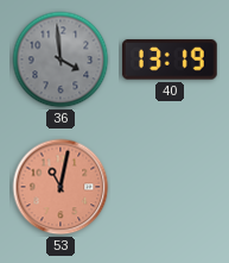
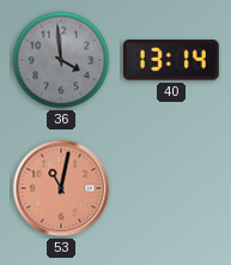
40: 13:19 -> 13:14 (171, 60)
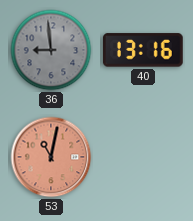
36: 3:59 -> 8:59 (51, 50)
40: 13:14 -> 13:16 (143, 50)
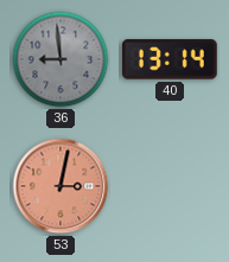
40: 13:16 -> 13:14 (170, 59)
53: 11:02 -> 3:02 (61, 186)
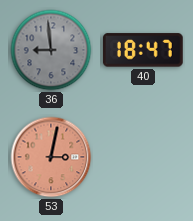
40: 13:14 -> 18:47 (143, 50)
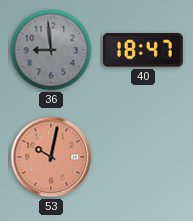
53: 3:02 -> 10:02 (51, 157)
